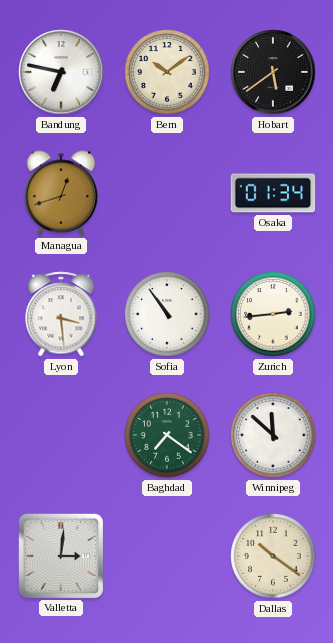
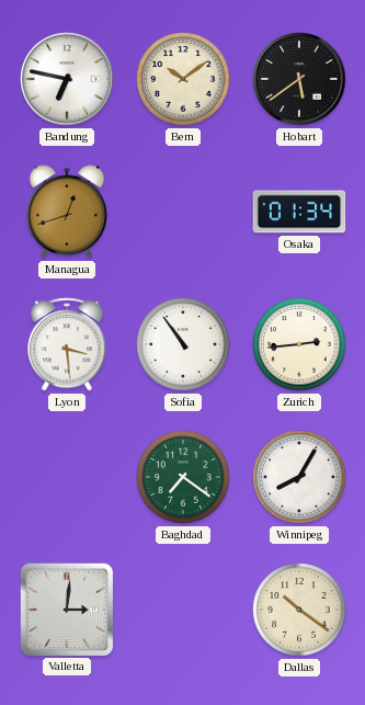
Winnipeg: 11:52 -> 8:05 (299, 477)
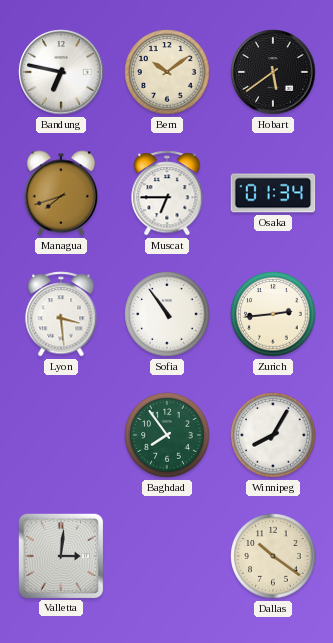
Managua: 12:42 -> 7:42 (61, 193)
Muscat: none -> 6:45 (167, 193)
Baghdad: 7:21 -> 7:54 (167, 435)
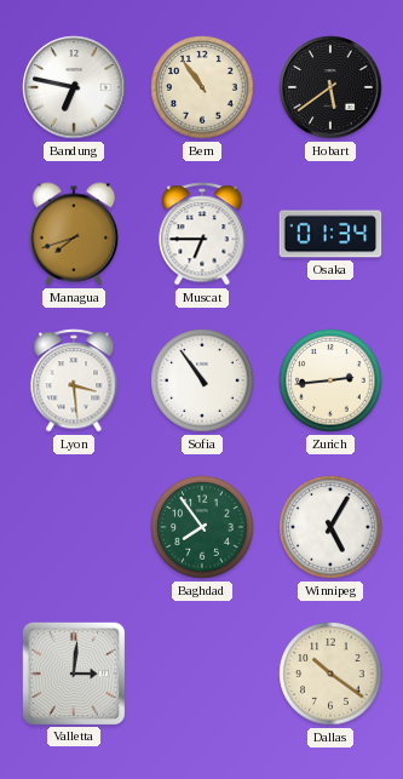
Bern: 10:09 -> 10:54 (202, 87)
Winnipeg: 8:05 -> 5:05 (330, 527)
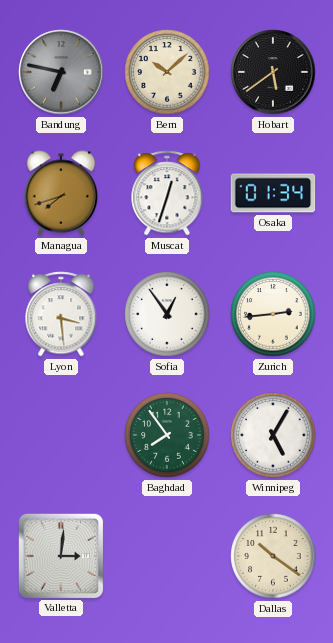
Bandung dial: white -> grey (61, 72)
Bern: 10:54 -> 10:08 (167, 72)
Muscat: 6:45 -> 12:33 (167, 193)
Sofia: 10:54 -> 12:54 (167, 314)
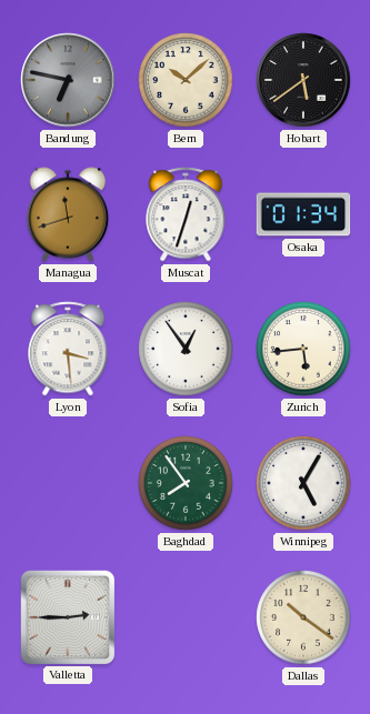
Managua: 7:42 -> 11:42 (68, 214)
Zurich: 2:44 -> 5:44 (303, 349)
Valletta: 3:01 -> 2:45 (67, 616)
